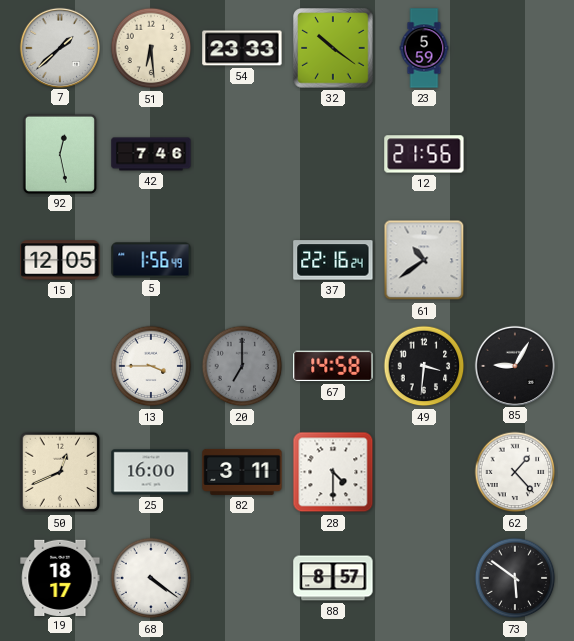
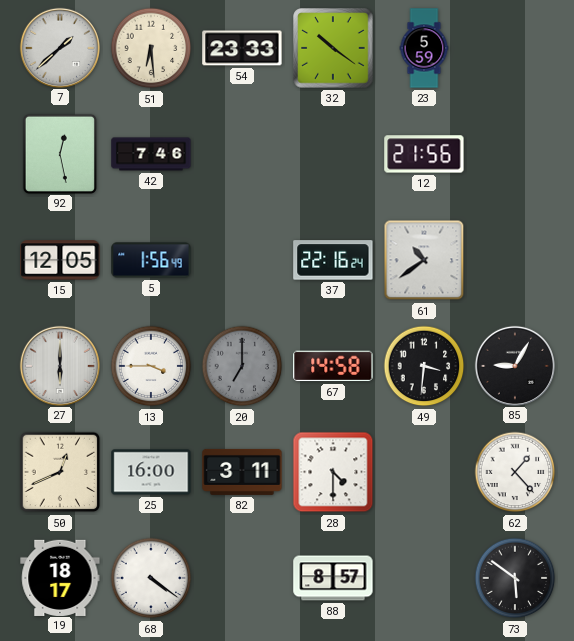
27: none -> 6:00 (59, 365)
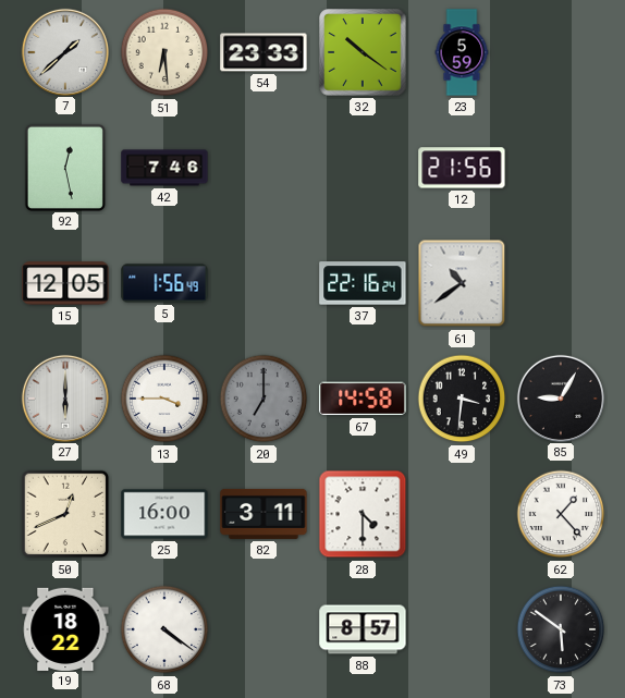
19: 18:17 -> 18:22 (65, 628)
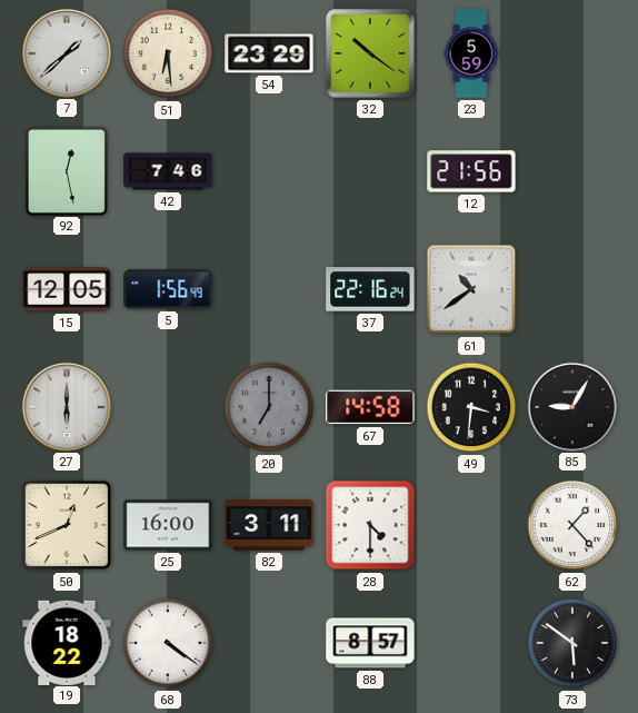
54: 23:33 -> 23:29 (269, 53)
13: 3:45 -> none (164, 399)
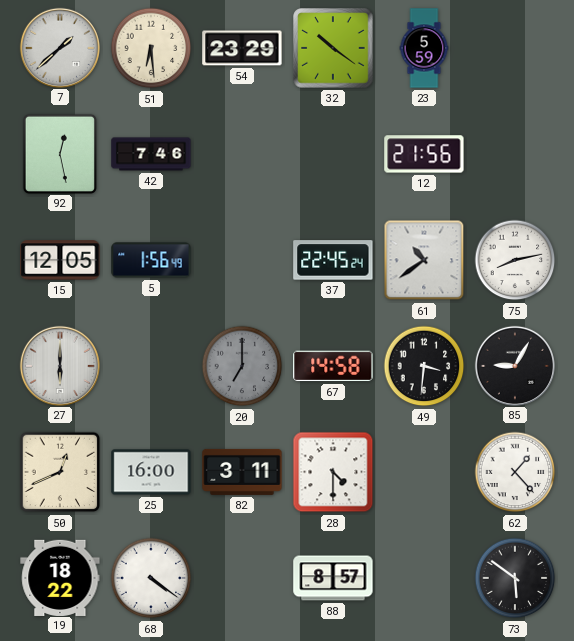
37: 22:16 -> 22:45 (333, 260)
75: none -> 8:13 (515, 260)
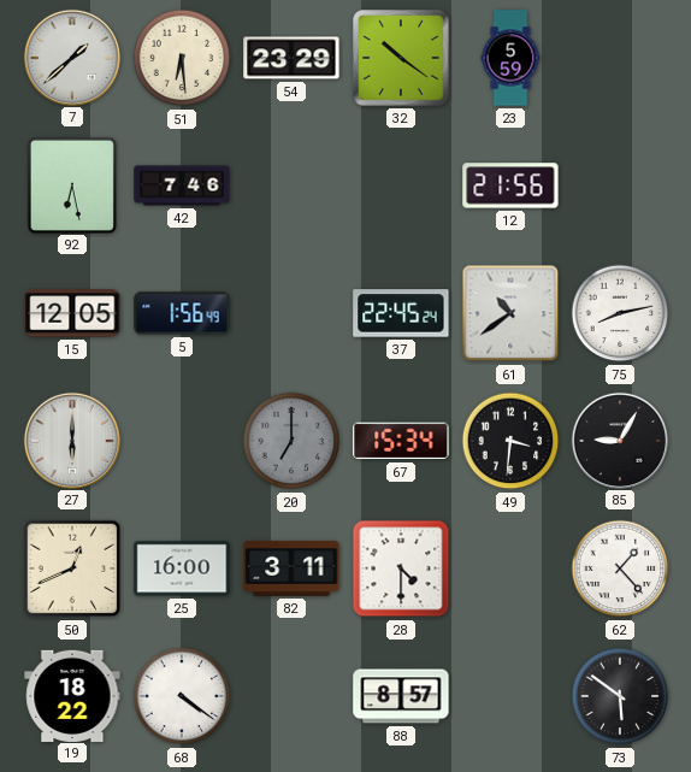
92: 12:28 -> 6:28 (71, 184)
67: 14:58 -> 15:34 (401, 441)
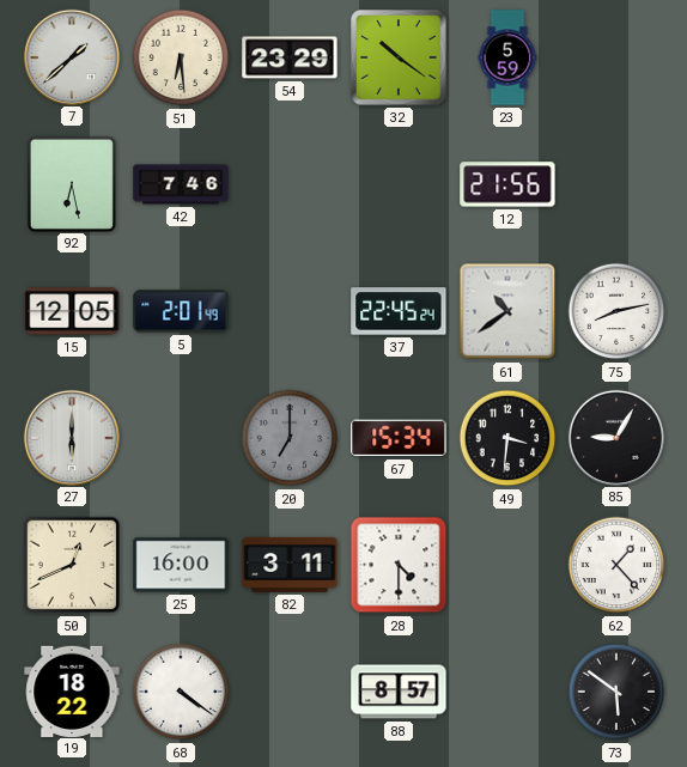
5: 1:56 -> 2:01 (181, 311)
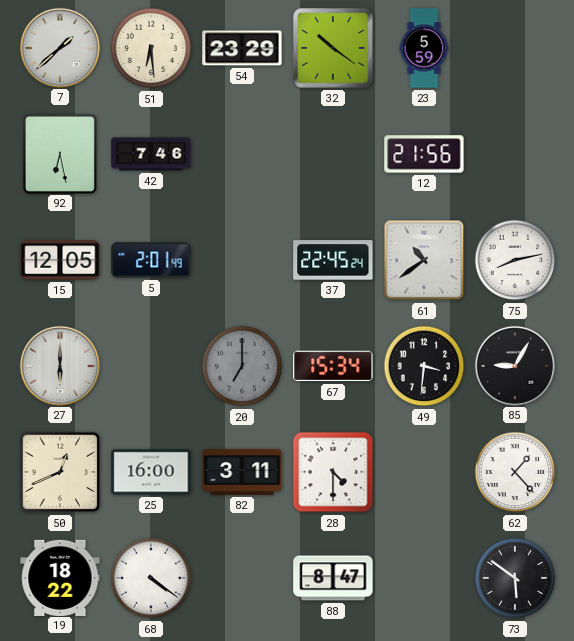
88: 8:57 -> 8:47 (333, 578)
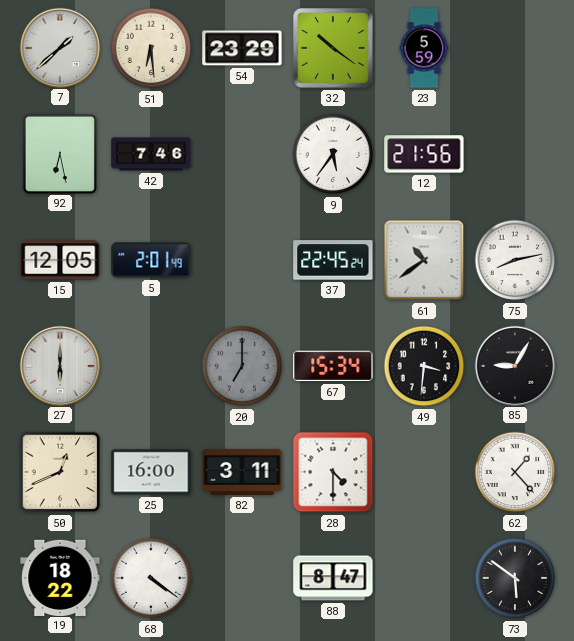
9: none -> 5:36 (333, 154)
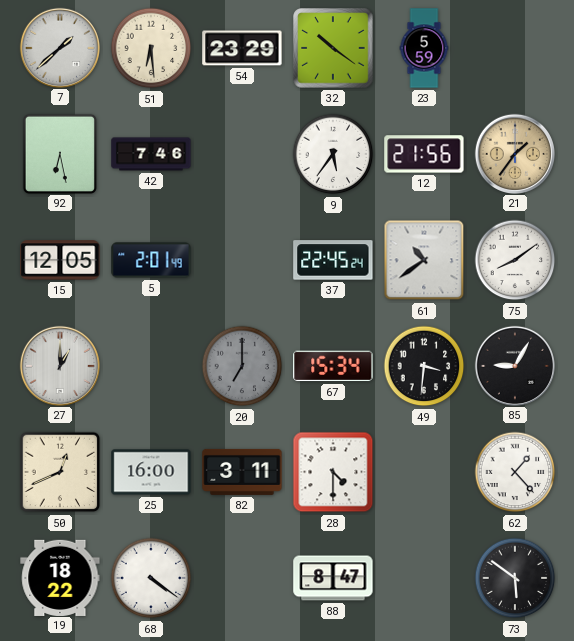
21: none -> 1:36 (514, 153)
75: 8:13 -> 8:09 (515, 260)
27: 6:00 -> 1:00 (59, 365)
